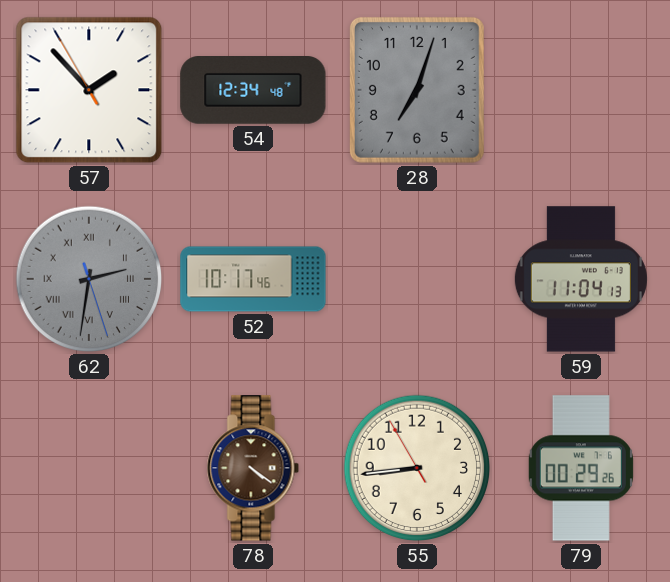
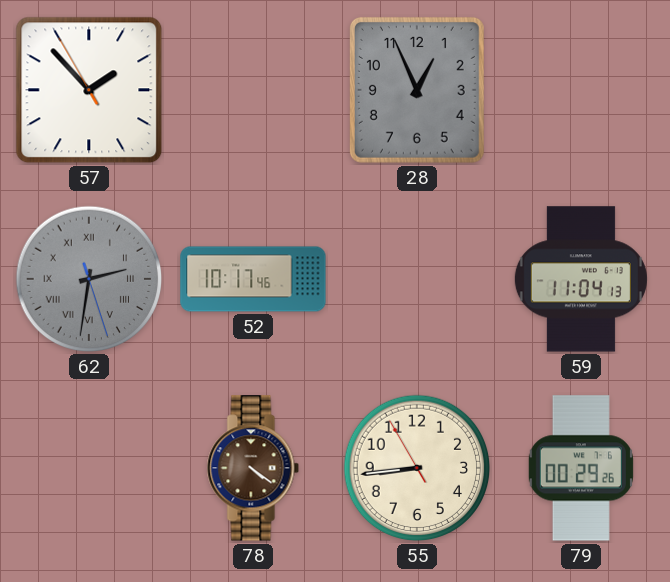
54: 12:34 -> none (253, 91)
28: 7:03 -> 12:56 (417, 90)
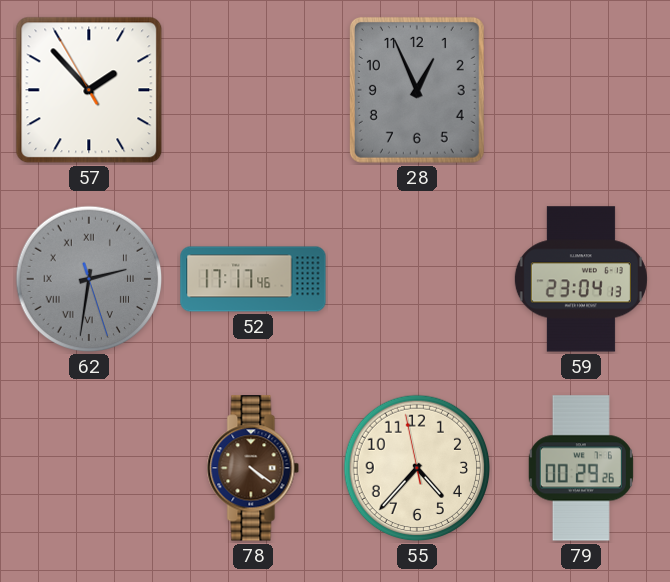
52: 10:17 -> 17:17 (253, 279)
59: 11:04 -> 23:04 (581, 279)
55: 8:43 -> 4:36 (417, 468)
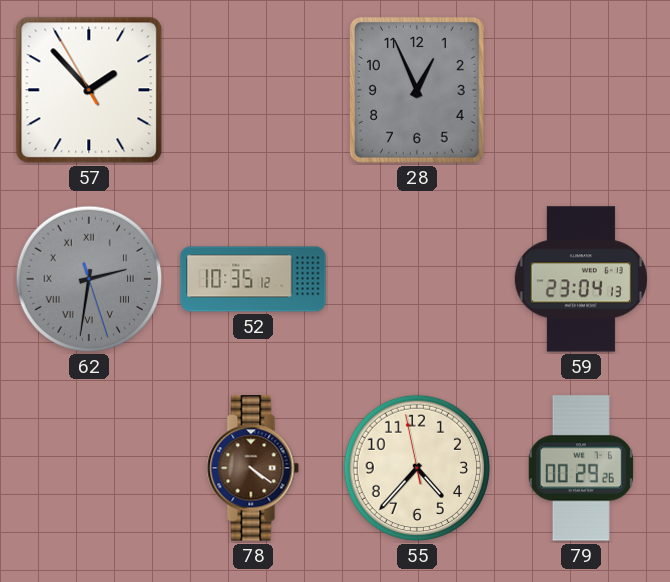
52: 17:17 -> 10:35 (253, 279)
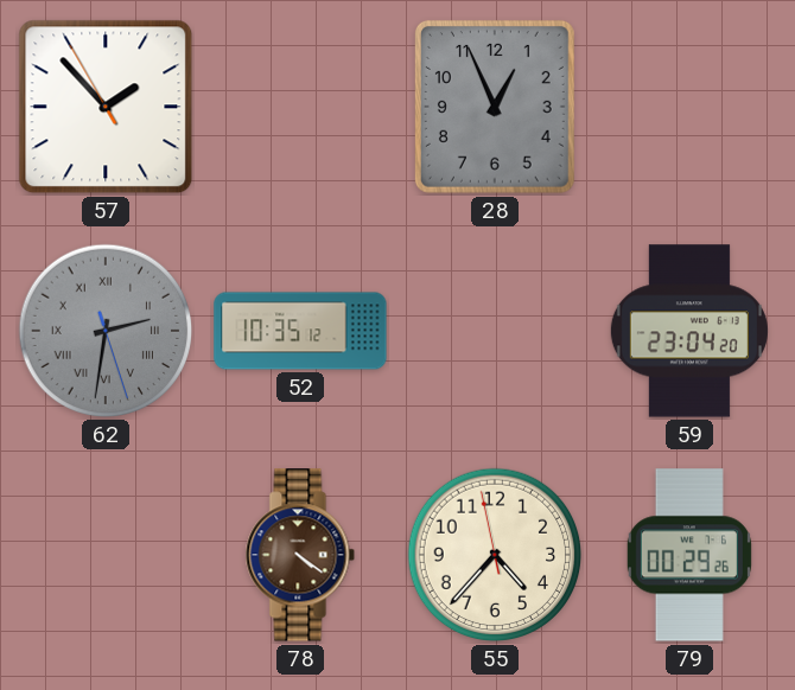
59: 23:04:13 -> 23:04:20 (689, 331)
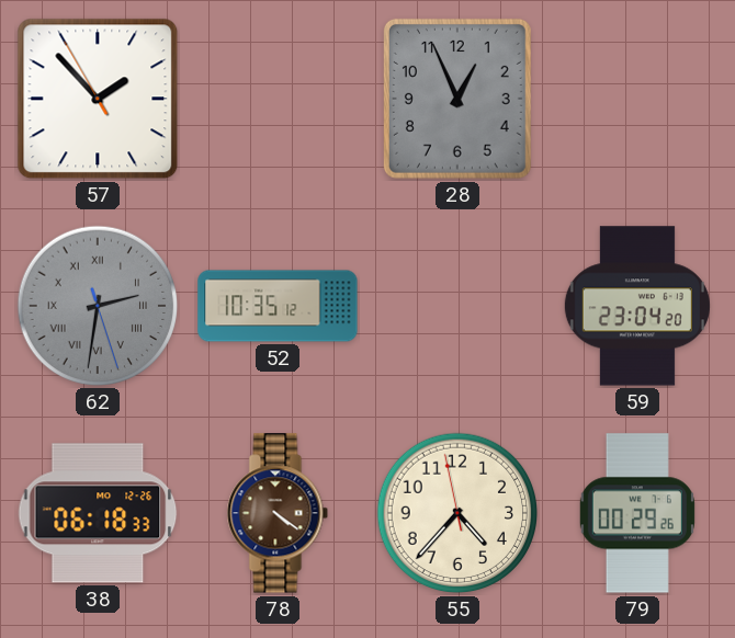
38: none -> 06:18 (98, 513)
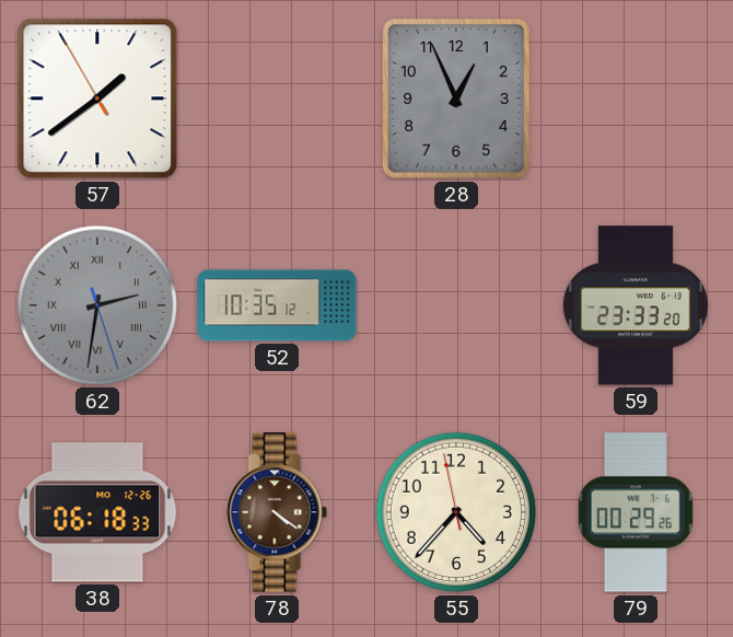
57: 1:52 -> 1:38 (97, 99)
59: 23:04 -> 23:33 (636, 305)
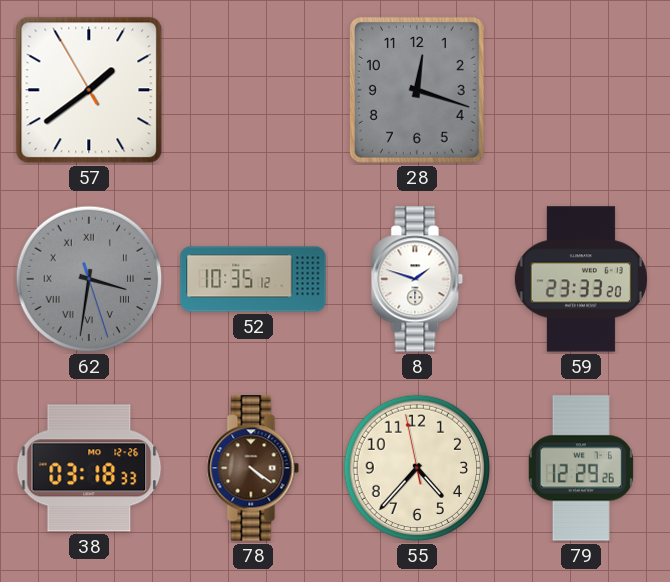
28: 12:56 -> 12:18 (417, 90)
62: 2:31 -> 3:31 (89, 279)
8: none -> 1:48 (417, 279)
38: 06:18 -> 03:18 (89, 468)
79: 00:29 -> 12:29 (581, 468)
